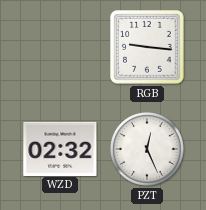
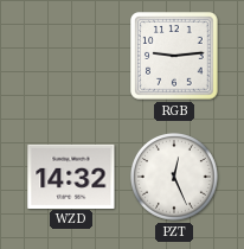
RGB: 9:16 -> 9:14 (175, 57)
WZD: 02:32 -> 14:32 (71, 175)
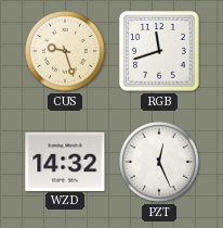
CUS: none -> 9:27 (66, 52)
RGB: 9:14 -> 11:42 (160, 52)
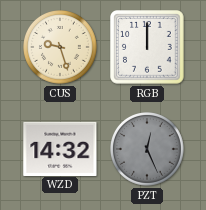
RGB: 11:42 -> 12:00 (148, 48)
PZT dial: white -> grey (148, 150)
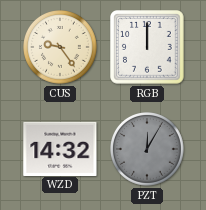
CUS: 9:27 -> 9:24 (61, 48)
PZT: 12:26 -> 12:05 (148, 150)
